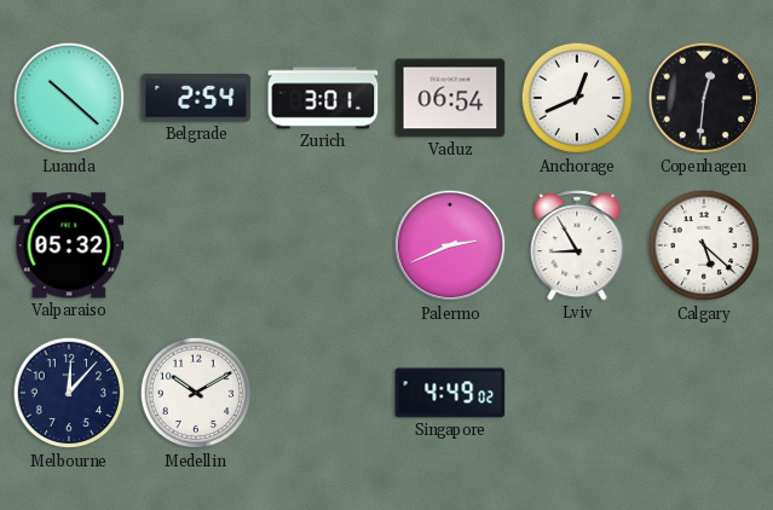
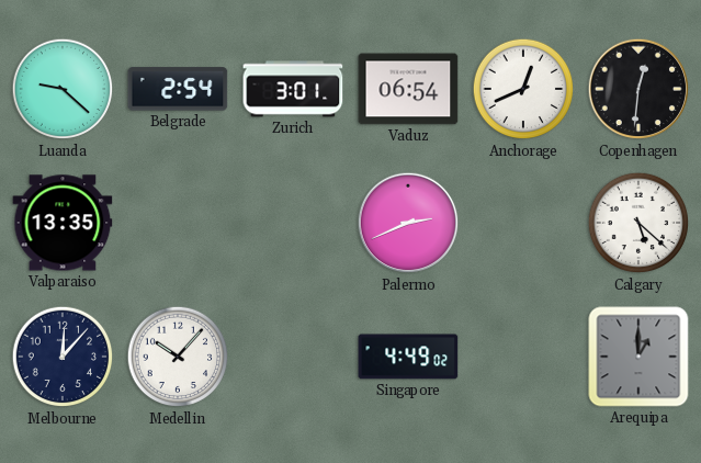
Luanda: 10:22 -> 9:22 (63, 89)
Valparaiso: 05:32 -> 13:35 (63, 223)
Lviv: 8:55 -> none (577, 245)
Medellin: 10:10 -> 10:07 (178, 357)
Arequipa: none -> 1:00 (638, 357)
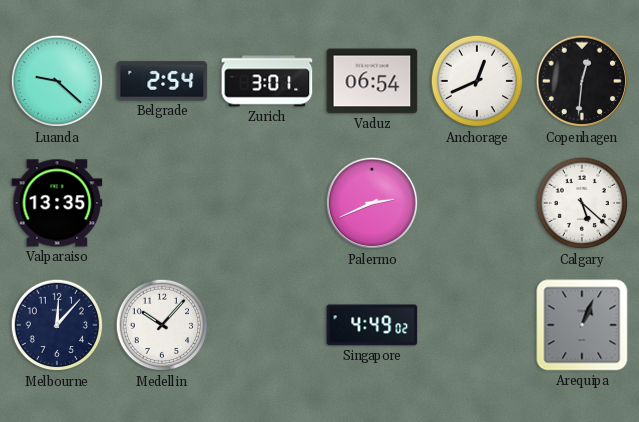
Arequipa: 1:00 -> 1:04 (582, 325)
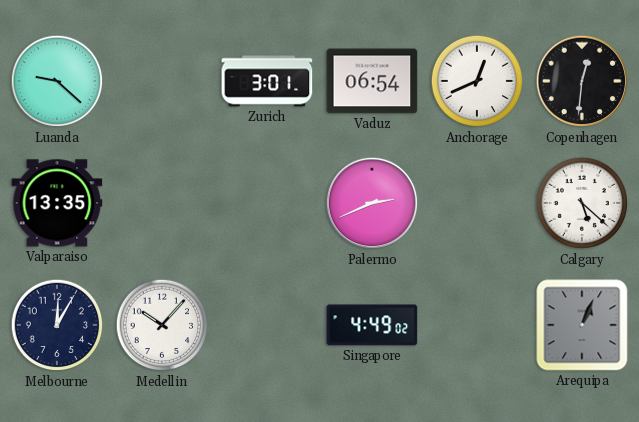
Belgrade: 2:54 -> none (162, 81)
Melbourne: 12:07 -> 12:05 (57, 325)
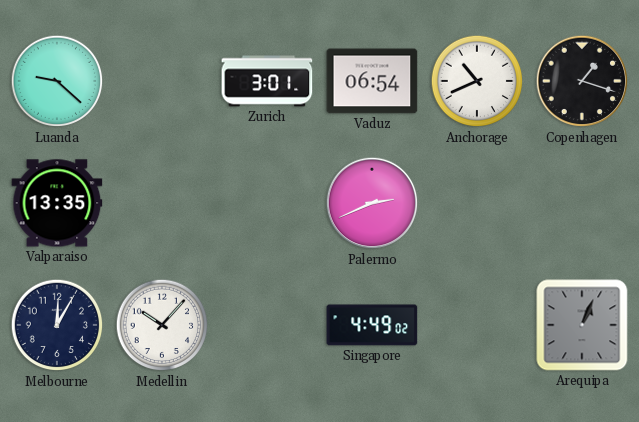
Anchorage: 12:41 -> 10:41 (477, 81)
Copenhagen: 12:31 -> 1:18 (582, 81)
Calgary: 5:22 -> none (582, 203)
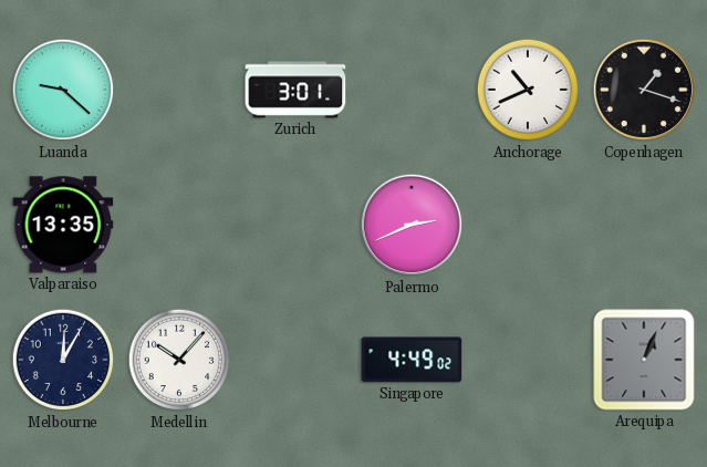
Vaduz: 06:54 -> none (372, 81)
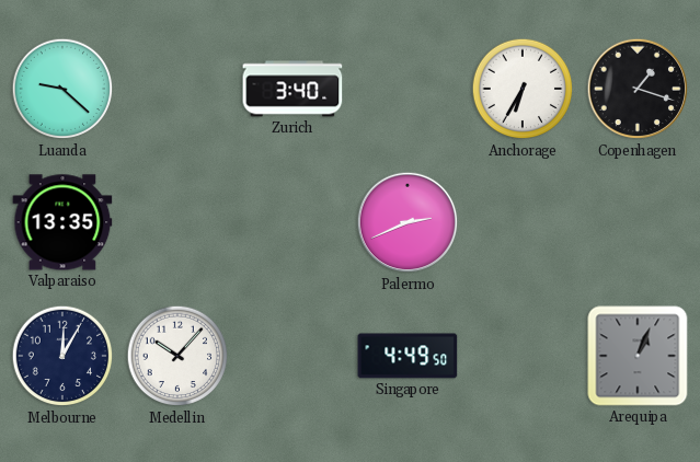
Zurich: 3:01 -> 3:40 (292, 89)
Anchorage: 10:41 -> 6:35 (523, 89)
Singapore: 4:49:02 -> 4:49:50 (408, 356)
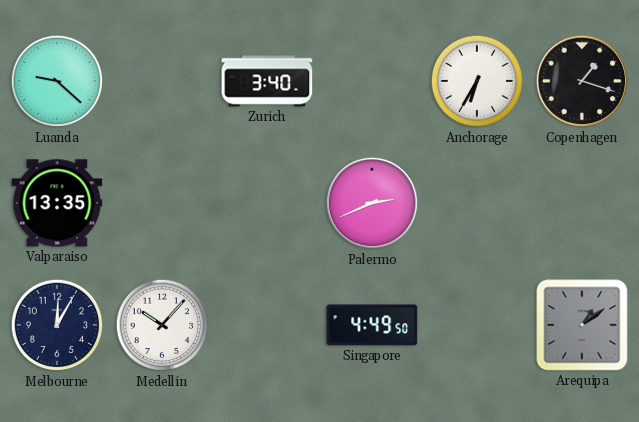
Arequipa: 1:04 -> 1:09 (582, 325)
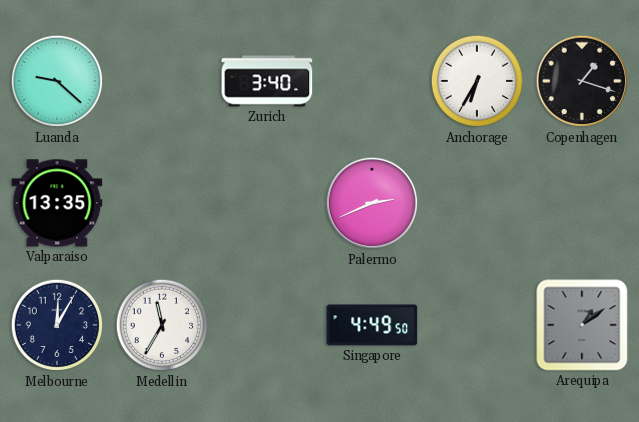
Medellin: 10:07 -> 11:35 (162, 325)
